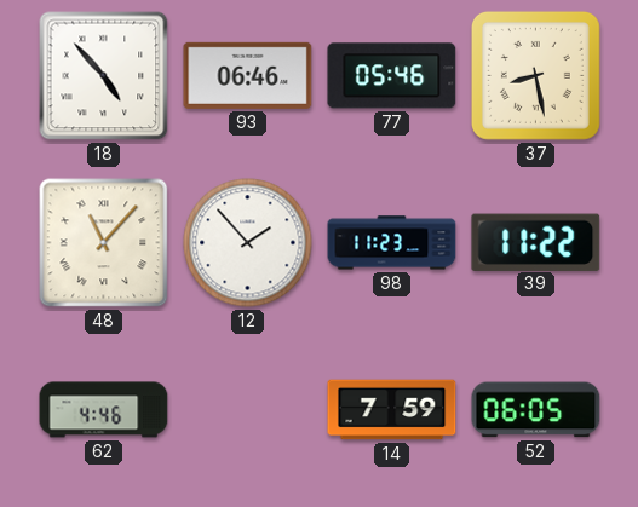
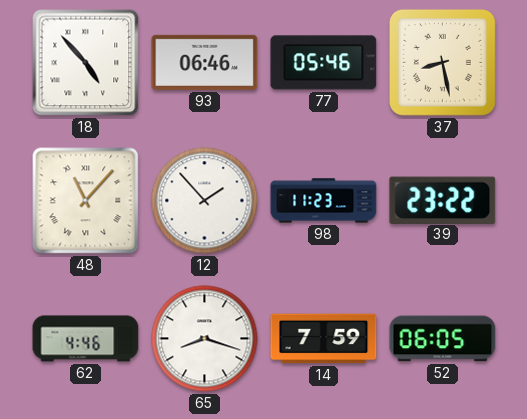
39: 11:22 -> 23:22 (443, 200)
65: none -> 8:18 (205, 339)
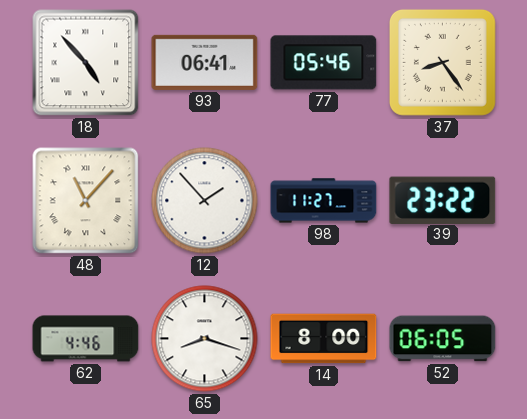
93: 06:46 -> 06:41 (205, 62)
37: 8:28 -> 8:24 (442, 62)
98: 11:23 -> 11:27 (324, 201)
14: 7:59 -> 8:00 (324, 339)
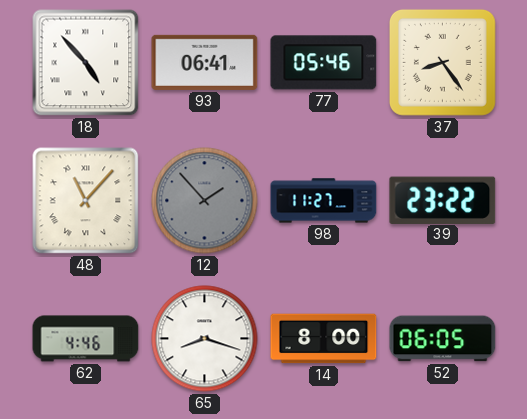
12 dial: white -> grey (205, 201)
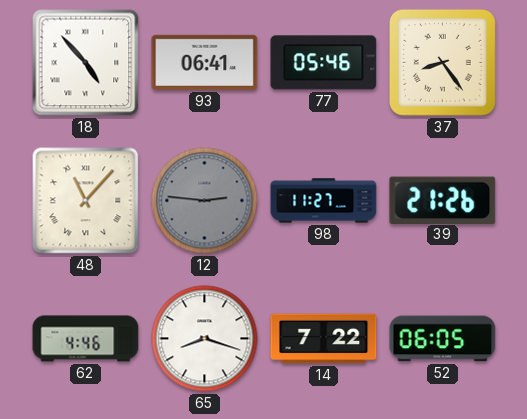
12: 1:53 -> 2:46 (205, 201)
39: 23:22 -> 21:26 (443, 200)
14: 8:00 -> 7:22 (324, 339)
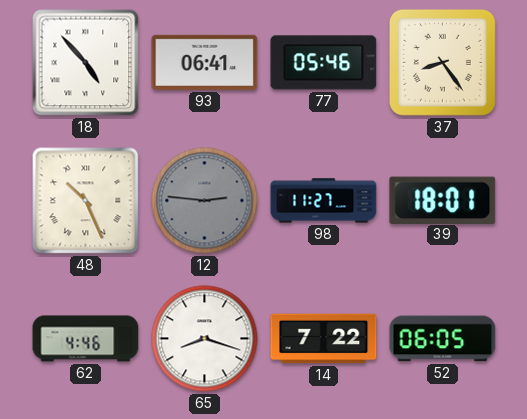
48: 11:07 -> 10:26 (86, 201)
39: 21:26 -> 18:01 (443, 200)
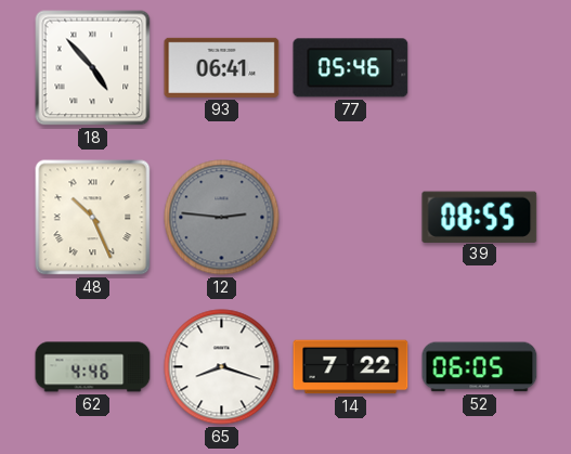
37: 8:24 -> none (442, 62)
98: 11:27 -> none (324, 201)
39: 18:01 -> 08:55 (480, 217)
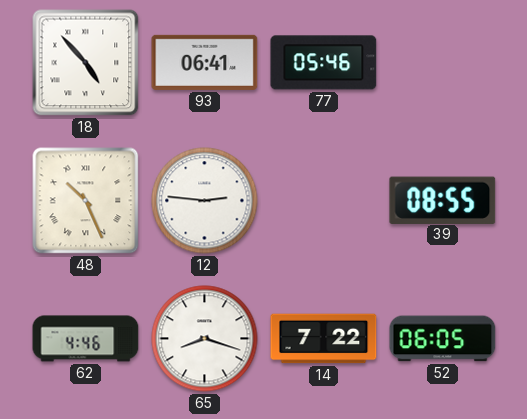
12 dial: grey -> white (205, 201)
